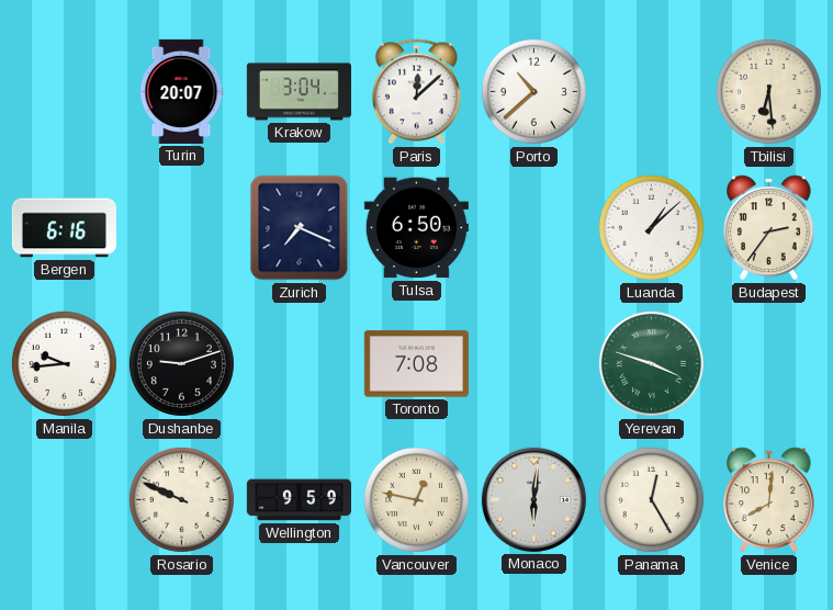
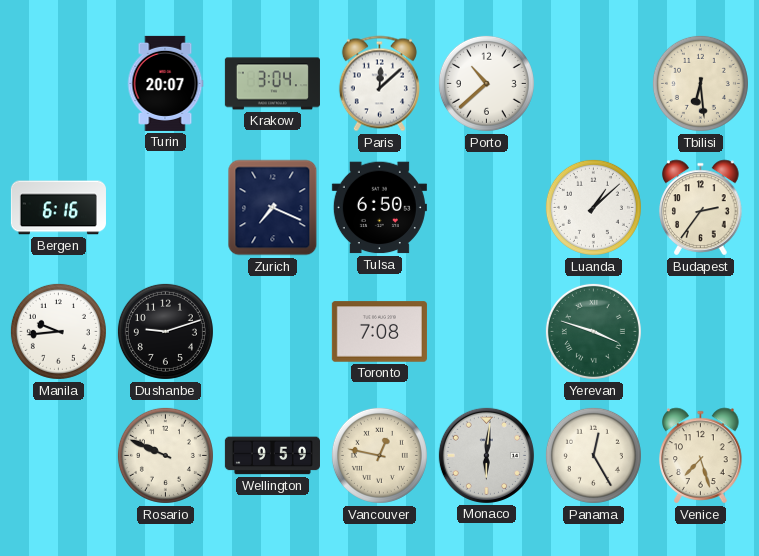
Venice: 8:01 -> 7:27 (701, 456)
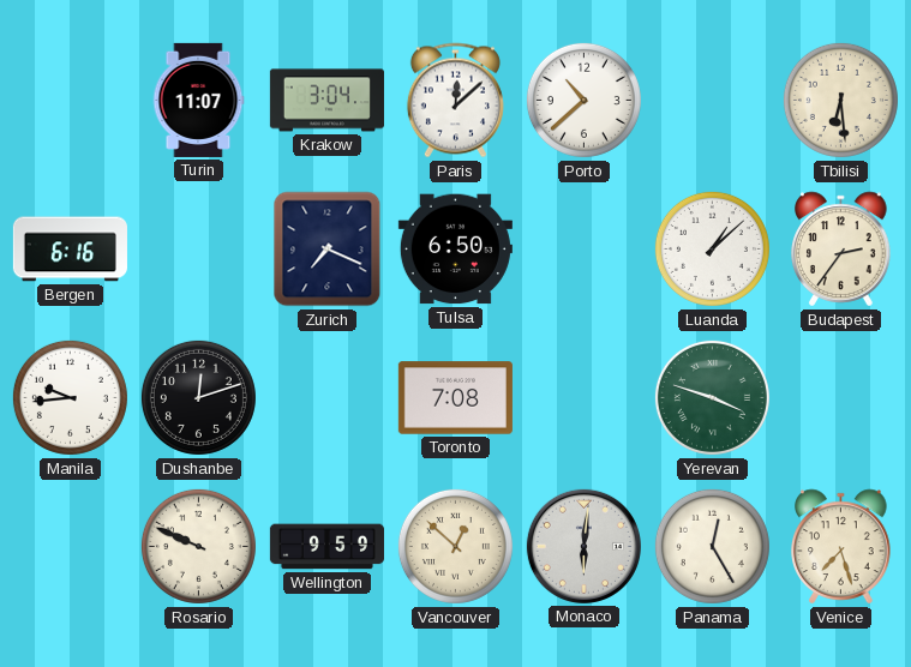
Turin: 20:07 -> 11:07 (198, 100)
Dushanbe: 9:12 -> 12:12 (198, 397)
Vancouver: 12:47 -> 12:52 (455, 546)
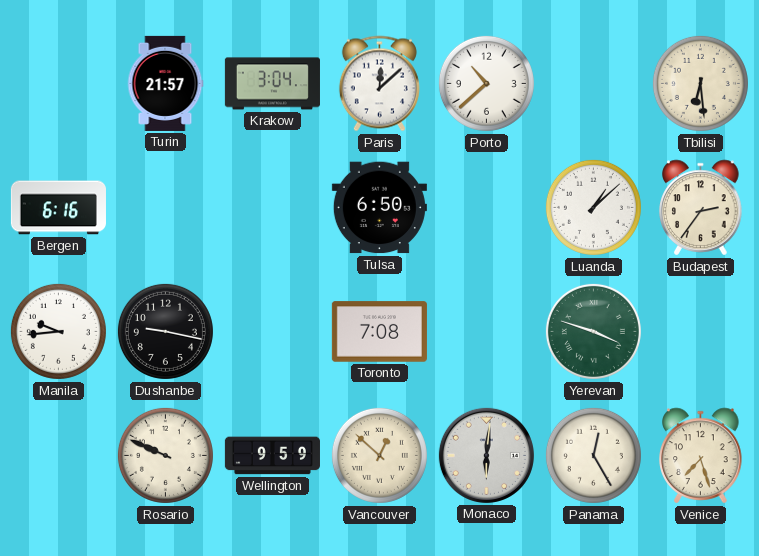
Turin: 11:07 -> 21:57 (165, 83)
Zurich: 7:19 -> none (328, 250)
Dushanbe: 12:12 -> 9:17 (165, 331)
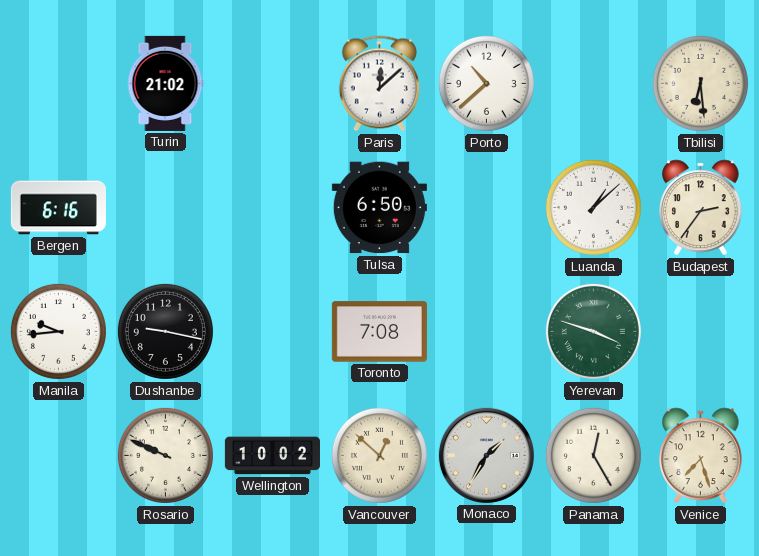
Turin: 21:57 -> 21:02 (165, 83)
Krakow: 3:04 -> none (272, 84)
Wellington: 9:59 -> 10:02 (272, 456)
Monaco: 6:01 -> 1:35 (486, 455)
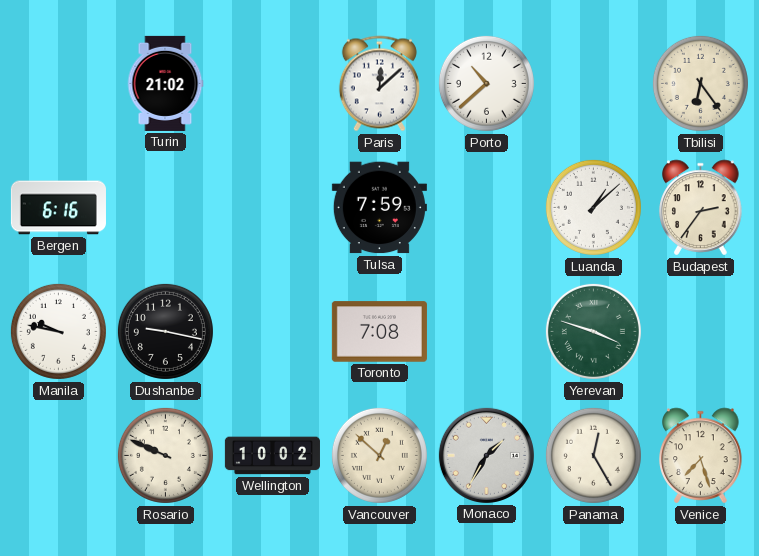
Tbilisi: 6:29 -> 6:24 (700, 83)
Tulsa: 6:50 -> 7:59 (379, 208)
Manila: 9:44 -> 9:47 (58, 331)
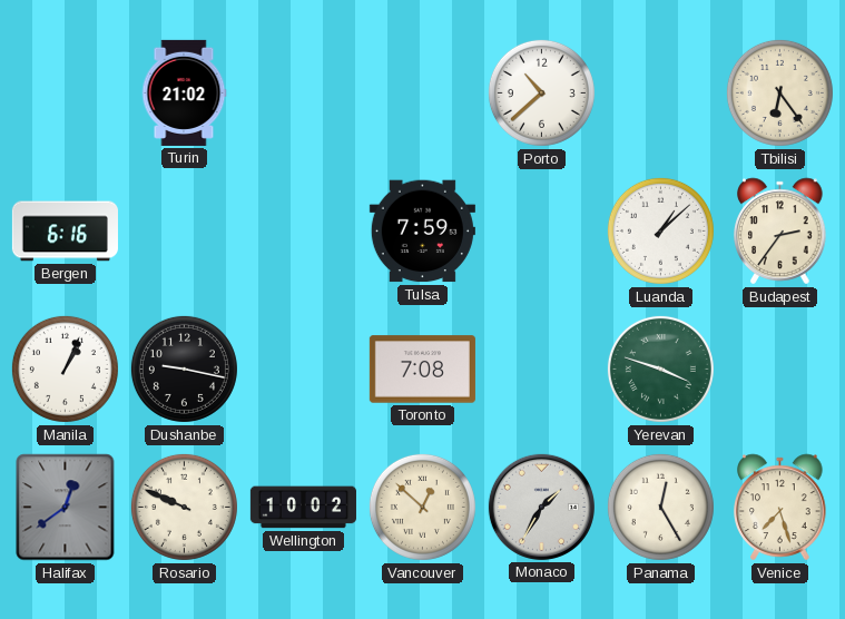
Paris: 12:08 -> none (379, 84)
Manila: 9:47 -> 1:04 (65, 369)
Halifax: none -> 12:39 (66, 508)
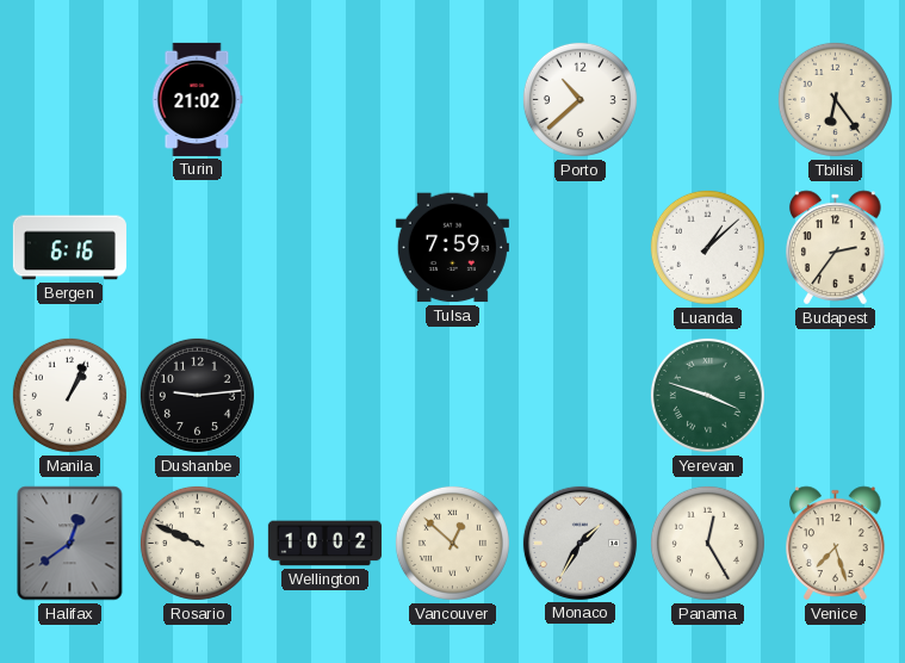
Dushanbe: 9:17 -> 9:14 (197, 395)
Toronto: 7:08 -> none (422, 370)
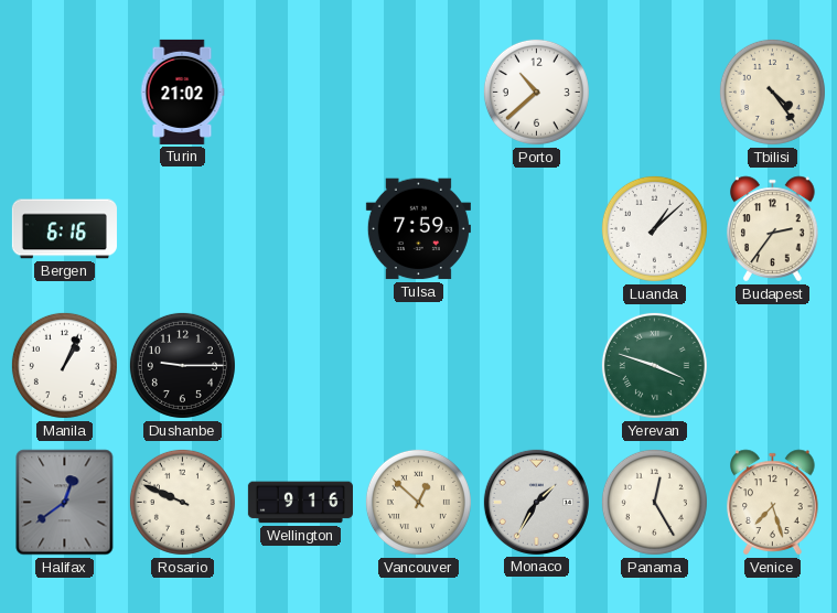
Tbilisi: 6:24 -> 4:24 (772, 92)
Dushanbe: 9:14 -> 9:15 (182, 365)
Wellington: 10:02 -> 9:16 (300, 503)
